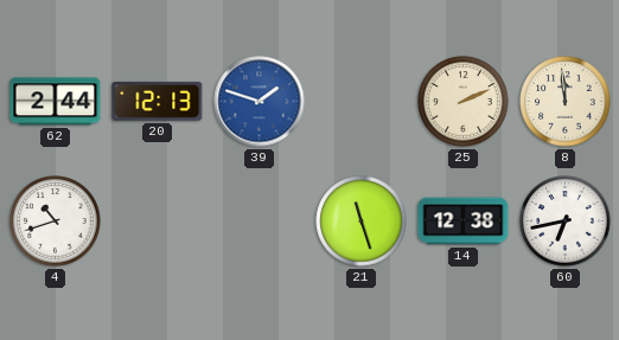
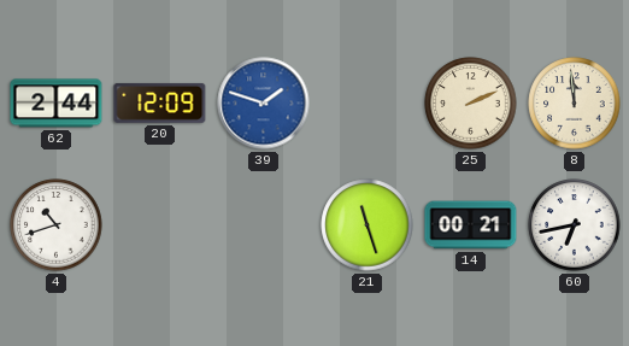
20: 12:13 -> 12:09 (160, 102)
14: 12:38 -> 00:21 (471, 225)
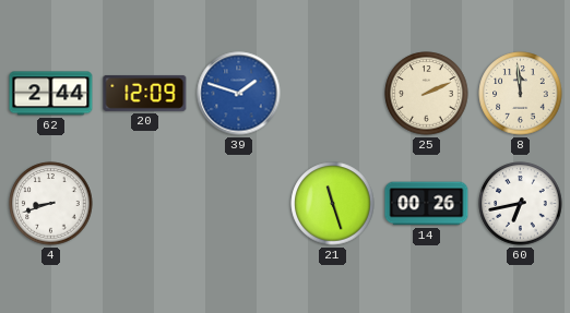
4: 10:42 -> 8:42 (51, 204)
14: 00:21 -> 00:26 (427, 204)
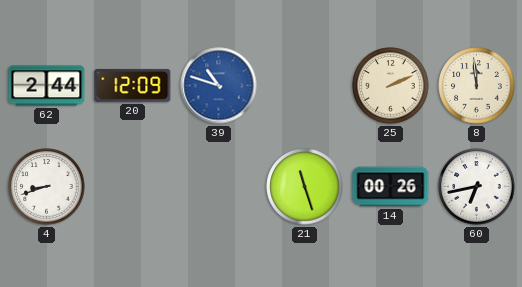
39: 1:48 -> 10:48 (219, 86)
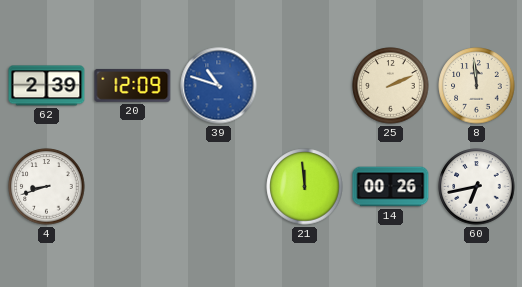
62: 2:44 -> 2:39 (47, 86)
21: 11:27 -> 11:59 (305, 187)
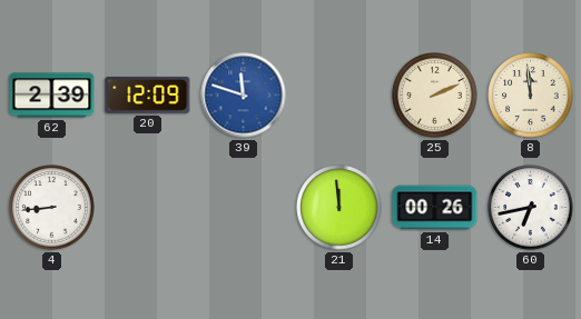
39: 10:48 -> 11:48 (244, 96)
4: 8:42 -> 8:44 (52, 208)
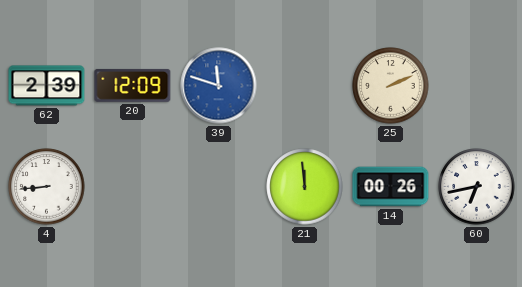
8: 11:59 -> none (531, 96)
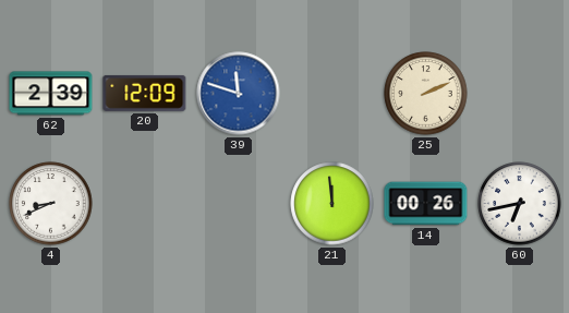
4: 8:44 -> 8:41 (51, 204)
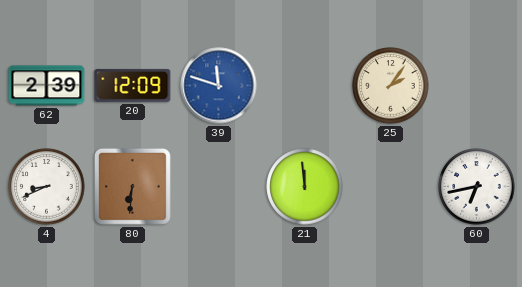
25: 2:11 -> 2:06 (391, 86)
80: none -> 6:31 (132, 186)
14: 00:26 -> none (426, 204)
